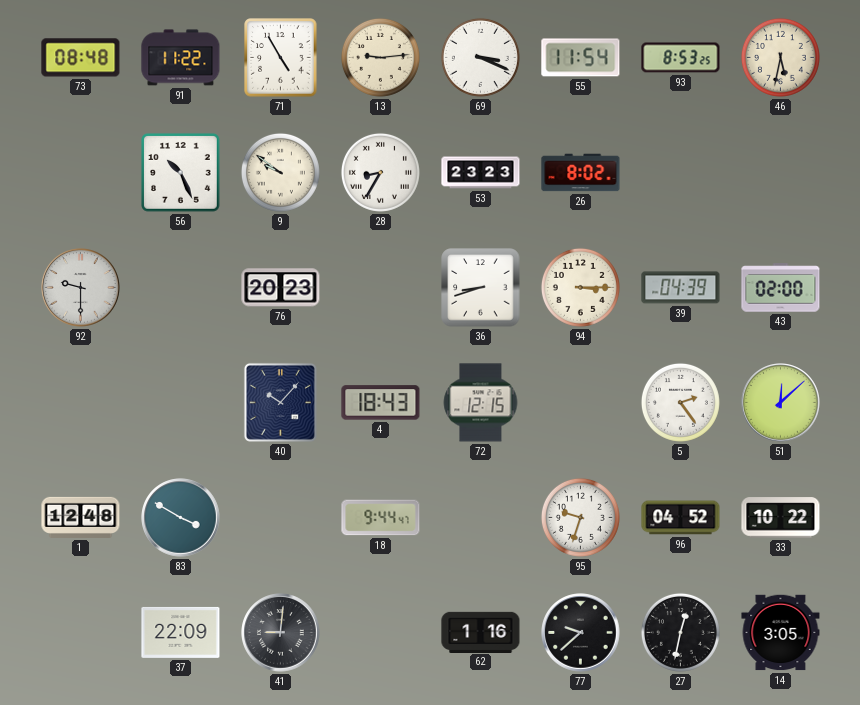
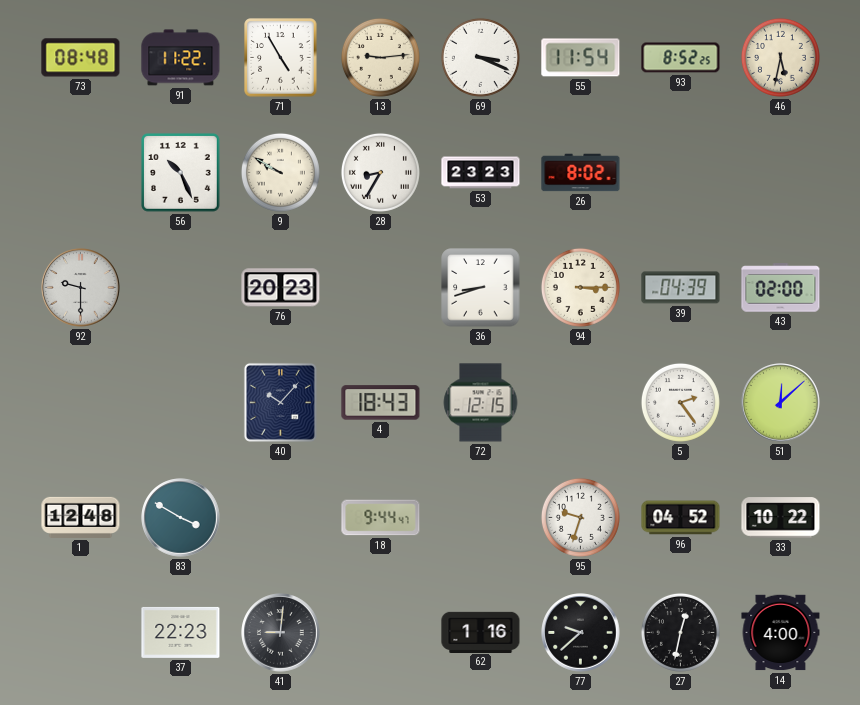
93: 8:53 -> 8:52 (681, 58)
9: 9:51 -> 9:50 (280, 172)
37: 22:09 -> 22:23 (181, 632)
14: 3:05 -> 4:00 (781, 633)
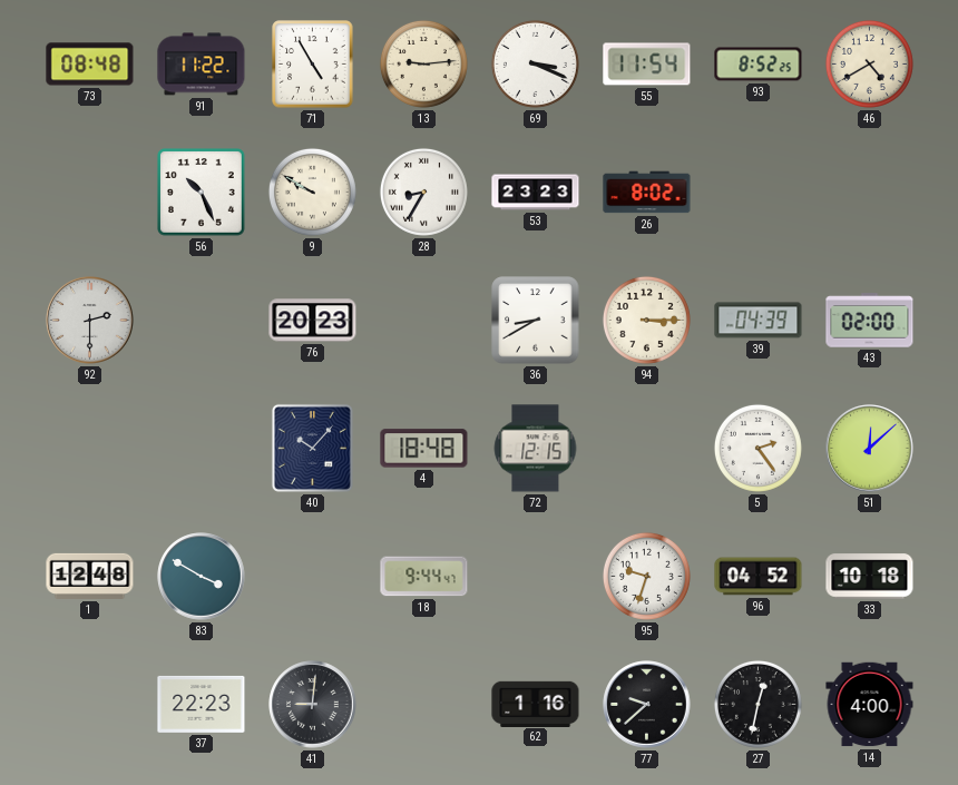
46: 5:32 -> 4:40 (869, 63)
92: 9:30 -> 2:30 (90, 321)
36: 8:42 -> 8:40 (536, 321)
4: 18:43 -> 18:48 (424, 449)
33: 10:22 -> 10:18 (870, 577)
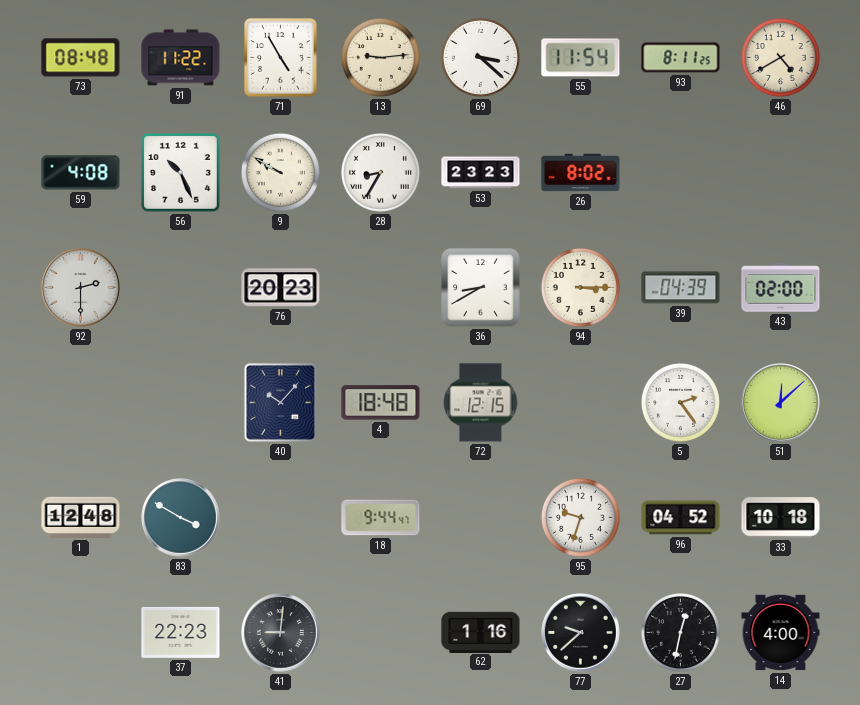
69: 3:19 -> 3:22 (480, 57)
93: 8:52 -> 8:11 (681, 58)
59: none -> 4:08 (81, 173)
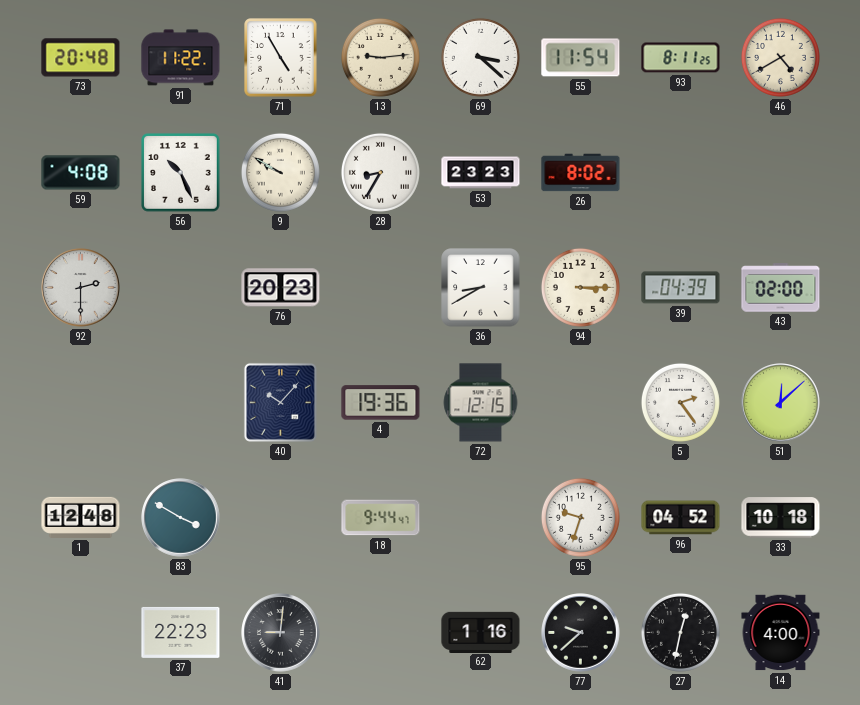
73: 08:48 -> 20:48 (81, 58)
4: 18:48 -> 19:36 (381, 403)
